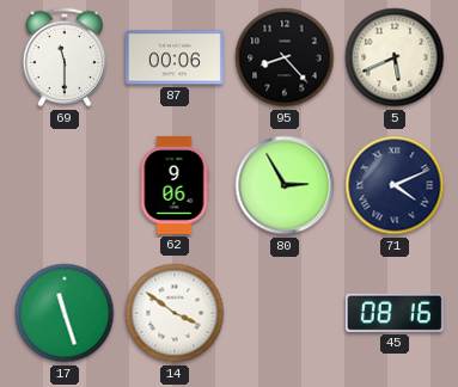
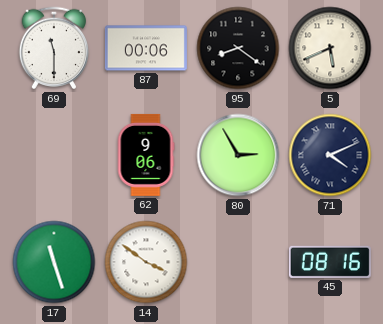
95: 8:23 -> 8:21 (238, 48)
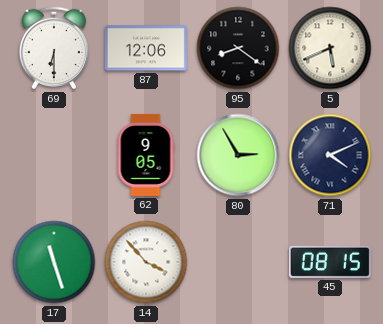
69: 11:30 -> 6:30 (54, 48)
87: 00:06 -> 12:06 (146, 48)
62: 9:06 -> 9:05 (146, 155)
14: 3:51 -> 3:53 (146, 262)
45: 08:16 -> 08:15 (330, 262)
